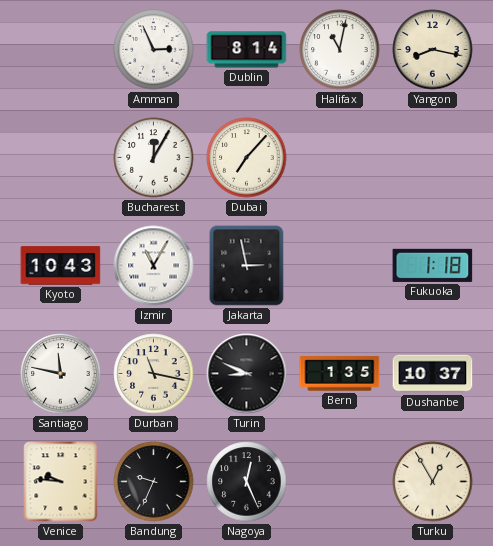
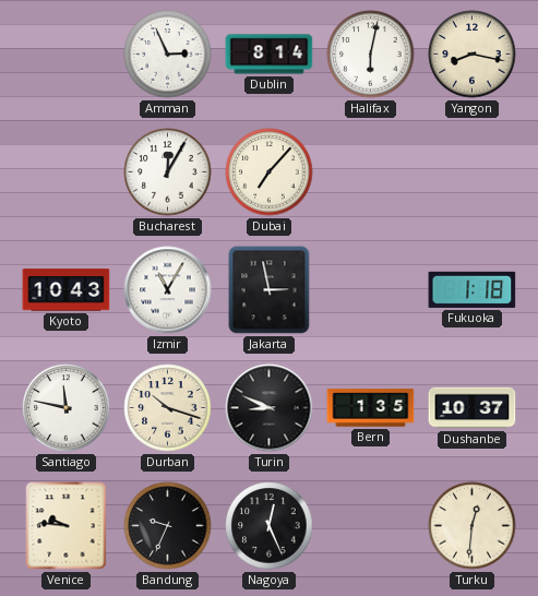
Halifax: 11:02 -> 6:02 (371, 55)
Durban: 11:17 -> 10:18 (168, 408)
Turku: 12:55 -> 12:31 (473, 526)
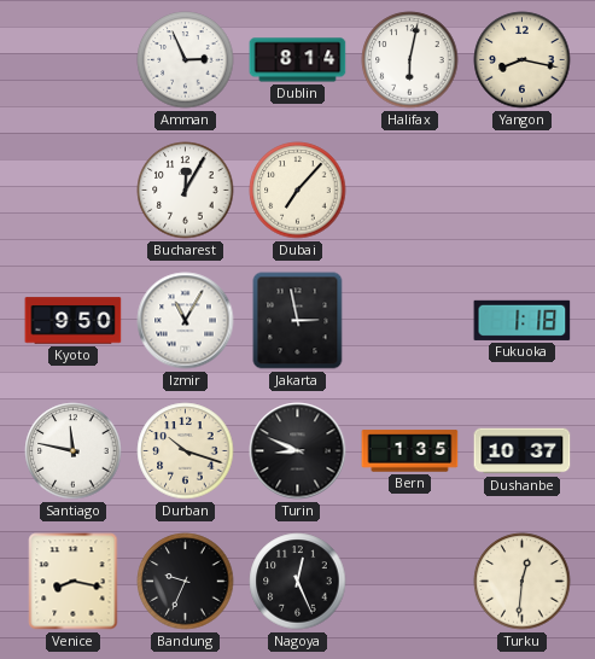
Kyoto: 10:43 -> 9:50 (74, 321)
Venice: 9:46 -> 8:17 (74, 582)
